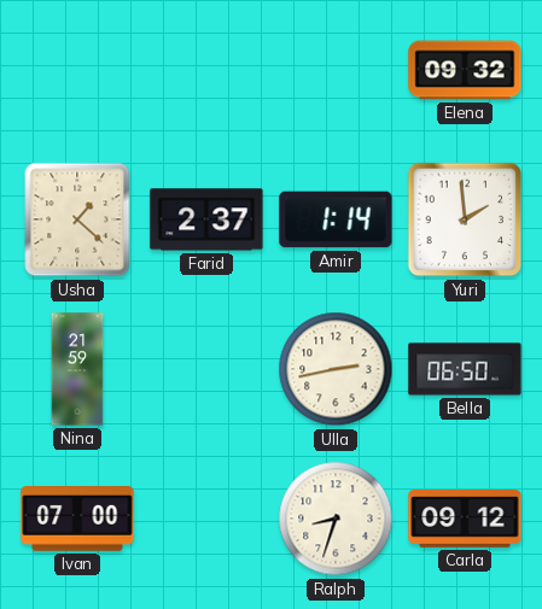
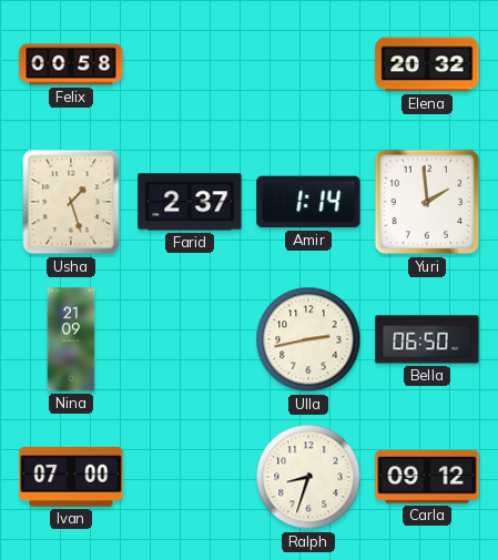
Felix: none -> 00:58 (71, 64)
Elena: 09:32 -> 20:32 (427, 64)
Usha: 1:22 -> 1:27 (71, 202)
Nina: 21:59 -> 21:09 (71, 339)
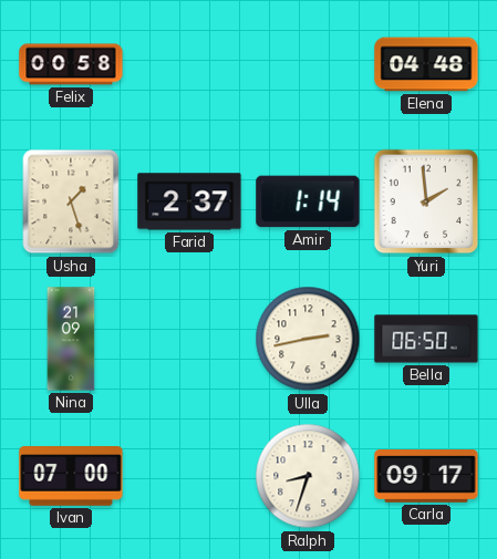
Elena: 20:32 -> 04:48 (426, 64)
Carla: 09:12 -> 09:17 (426, 477)
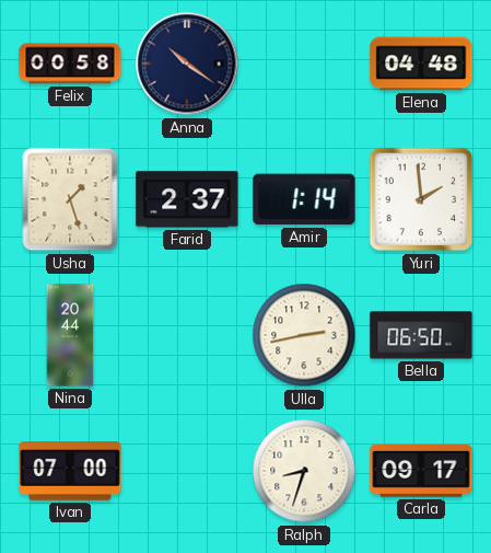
Anna: none -> 10:21 (187, 64)
Nina: 21:09 -> 20:44 (70, 335)
